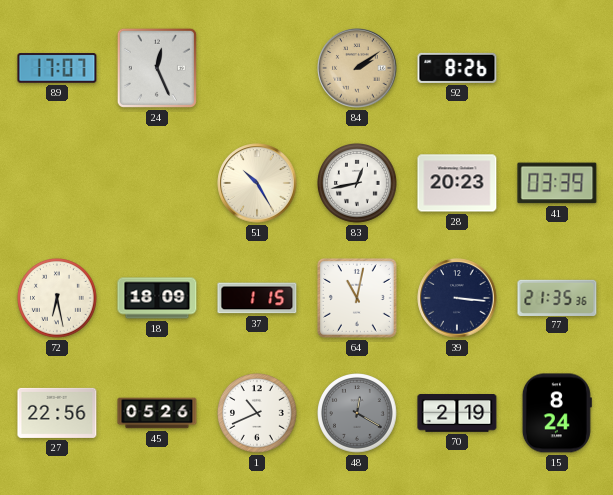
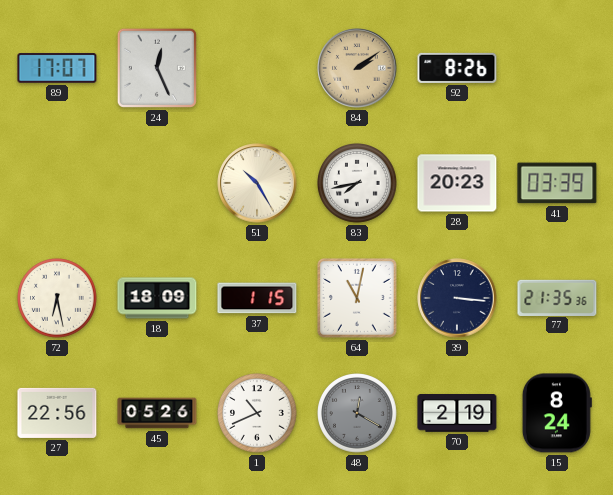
83: 12:43 -> 7:43 (358, 184)
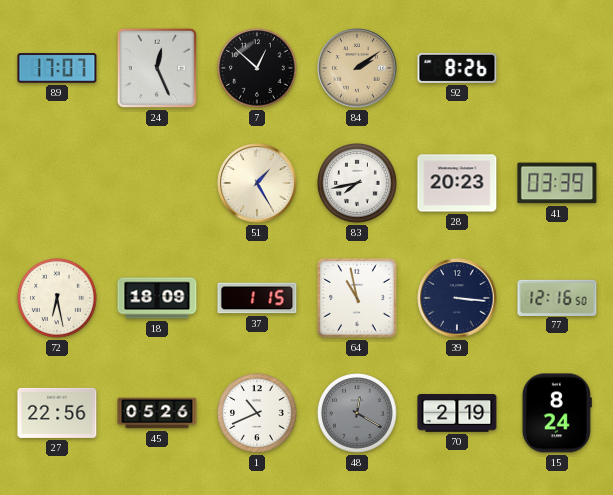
7: none -> 12:52 (258, 69)
51: 10:25 -> 1:25 (257, 183)
64: 11:02 -> 10:58 (357, 298)
77: 21:35 -> 12:16 (557, 297)
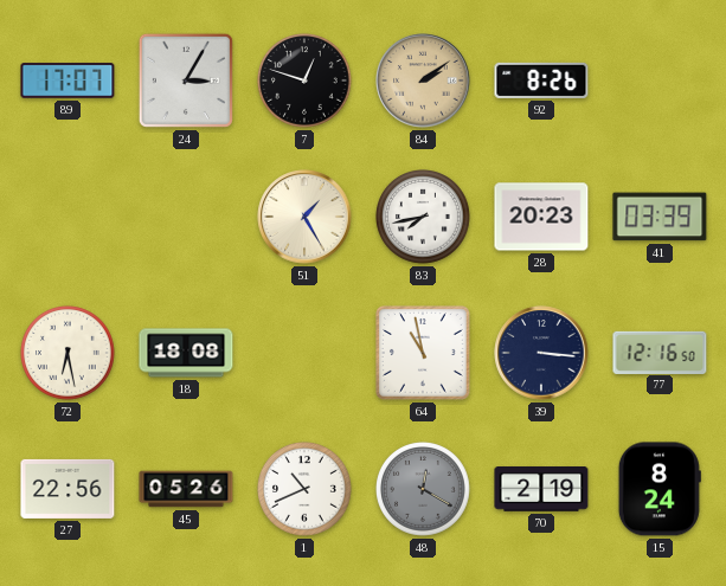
24: 12:26 -> 3:05 (186, 81)
7: 12:52 -> 12:48 (306, 82)
18: 18:09 -> 18:08 (186, 353)
37: 1:15 -> none (257, 298)
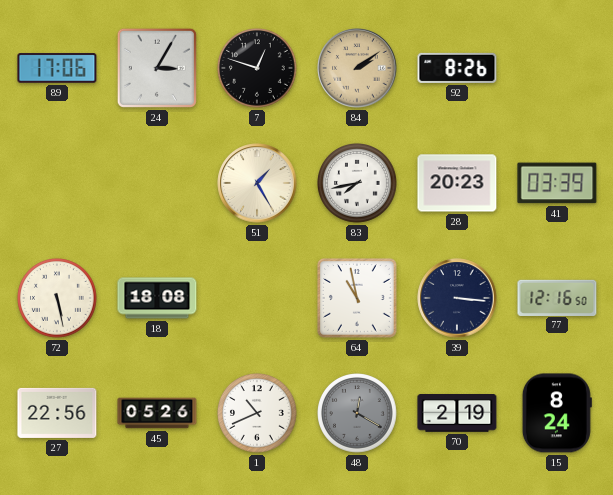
89: 17:07 -> 17:06 (57, 68)
72: 6:28 -> 5:28 (58, 299)
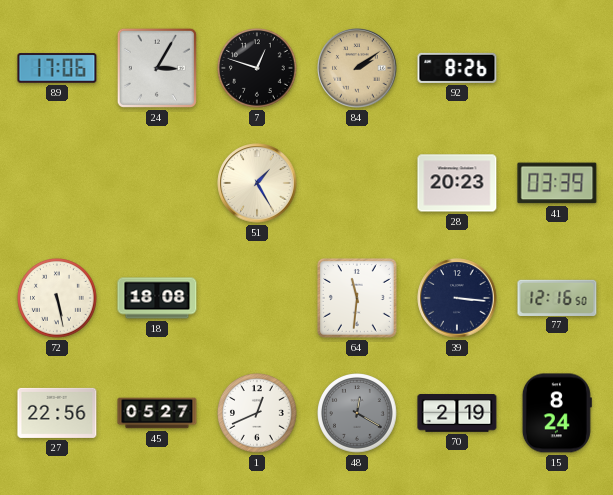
83: 7:43 -> none (358, 184)
64: 10:58 -> 11:31 (357, 298)
45: 05:26 -> 05:27 (157, 413)
1: 10:41 -> 12:41 (258, 414)
